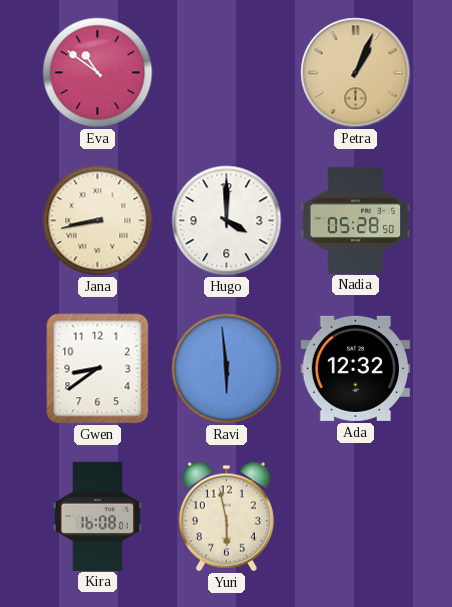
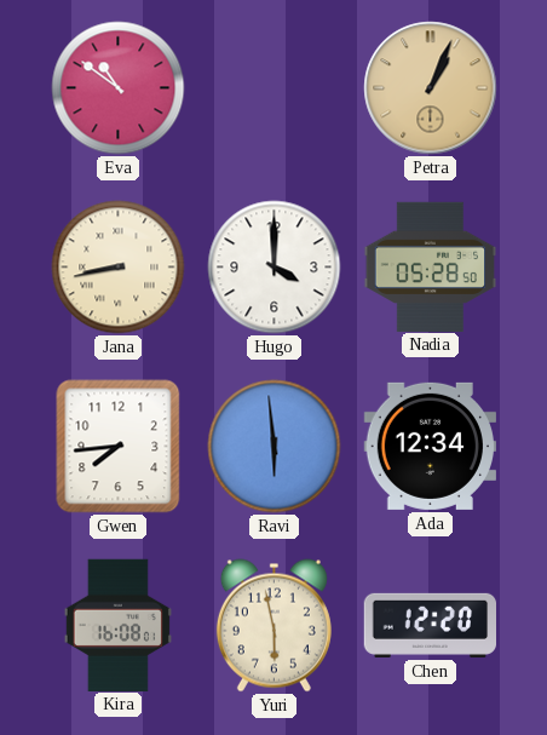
Gwen: 8:39 -> 7:44 (119, 447)
Ada: 12:32 -> 12:34 (430, 446)
Chen: none -> 12:20 (430, 625)
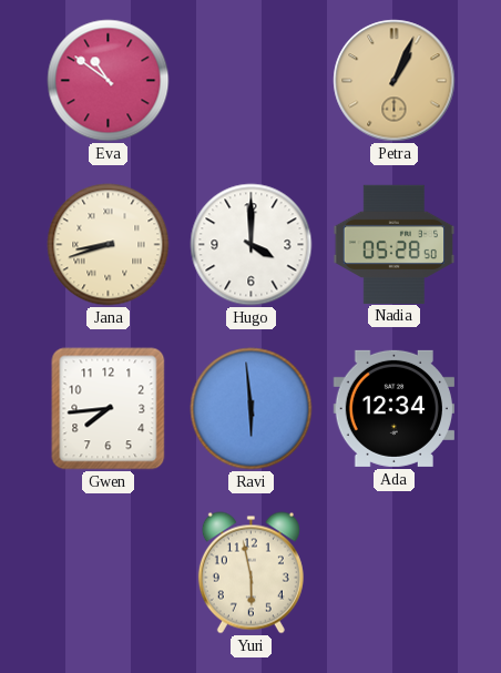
Jana: 8:43 -> 8:42 (109, 245)
Kira: 16:08 -> none (117, 625)
Chen: 12:20 -> none (430, 625)
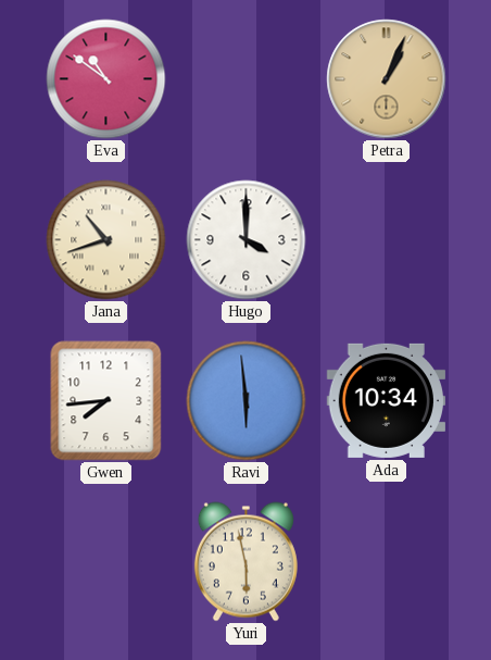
Jana: 8:42 -> 10:42 (106, 240)
Nadia: 05:28 -> none (393, 244)
Ada: 12:34 -> 10:34 (386, 400)
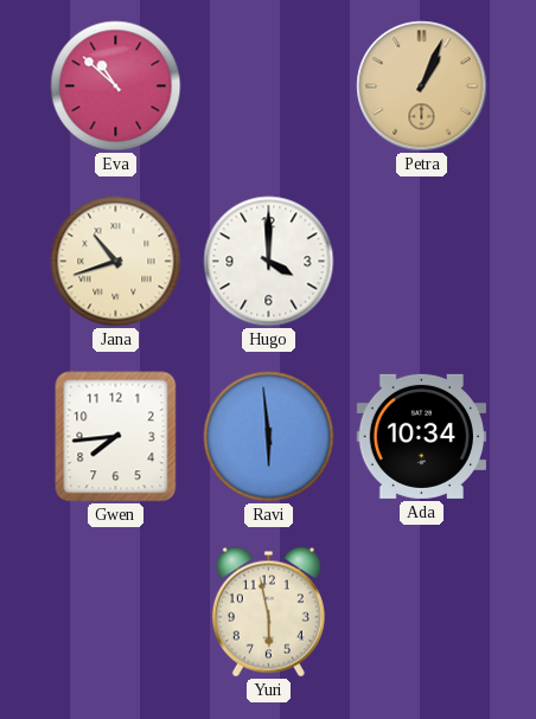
Eva: 10:51 -> 10:52 (116, 86)
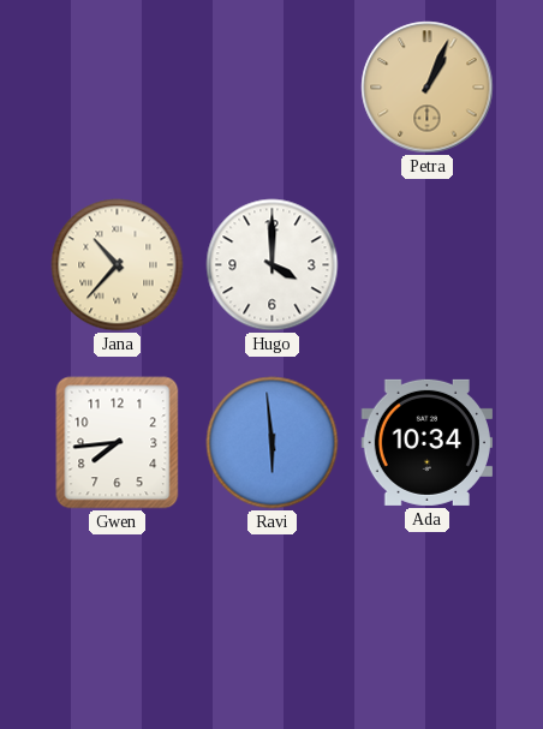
Eva: 10:52 -> none (116, 86)
Jana: 10:42 -> 10:37 (118, 265)
Yuri: 5:58 -> none (268, 612)
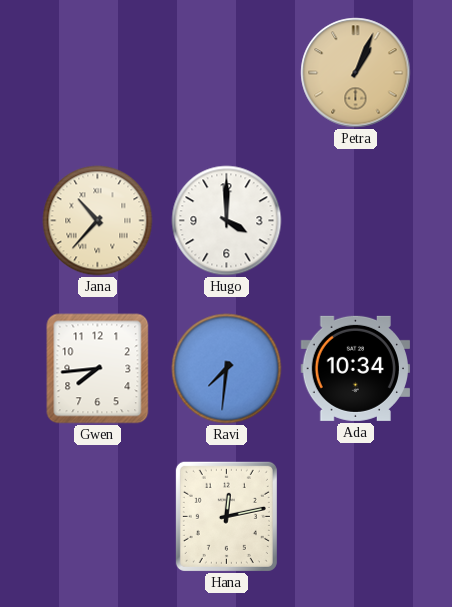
Ravi: 5:59 -> 7:31 (227, 369)
Hana: none -> 12:13 (226, 516)
